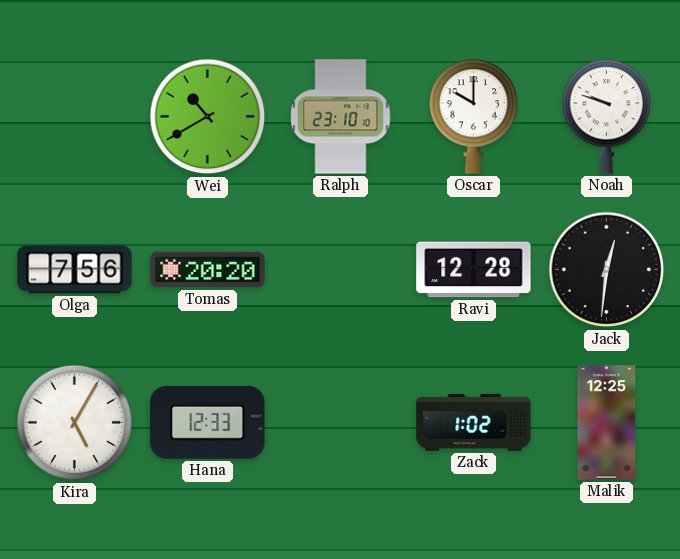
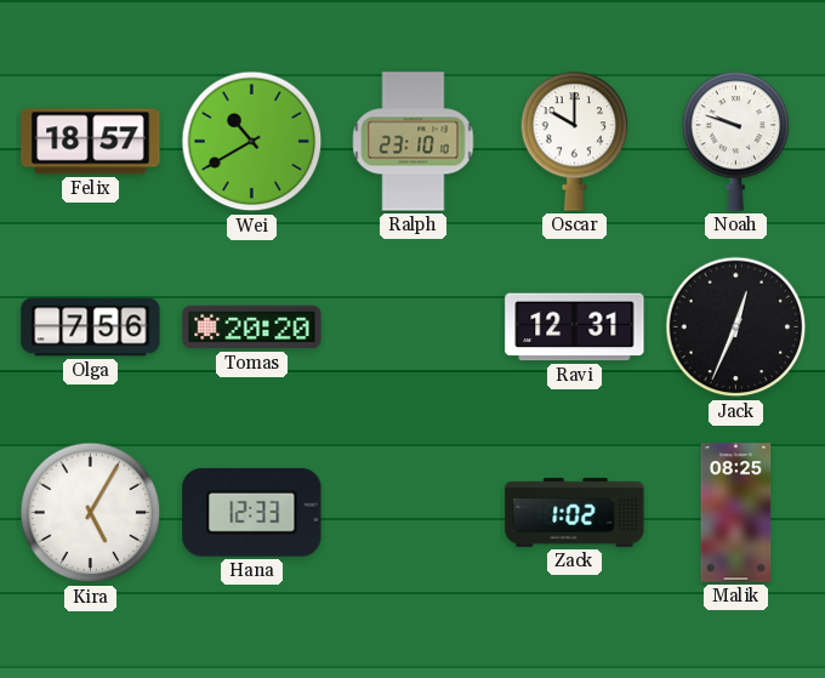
Felix: none -> 18:57 (91, 142)
Ravi: 12:28 -> 12:31 (575, 327)
Jack: 12:31 -> 12:34 (736, 327)
Malik: 12:25 -> 08:25 (736, 513)
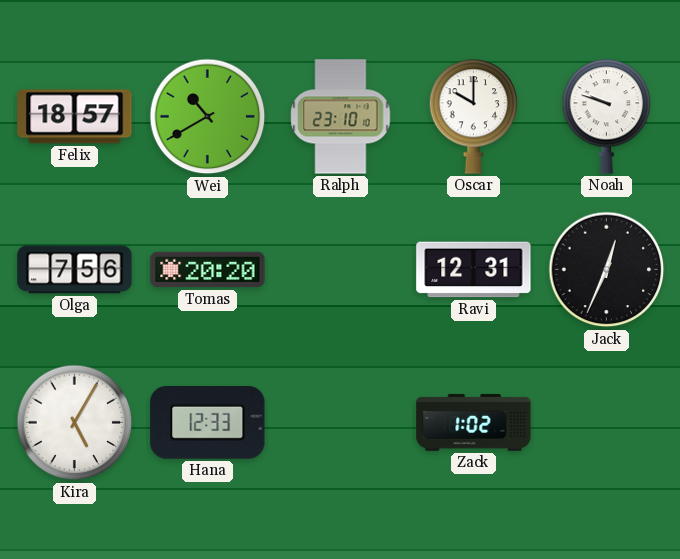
Malik: 08:25 -> none (736, 513)
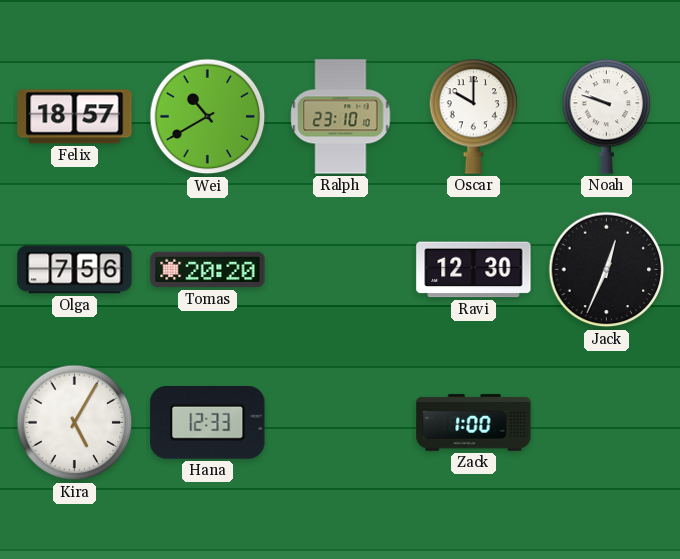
Ravi: 12:31 -> 12:30 (474, 270)
Zack: 1:02 -> 1:00 (474, 422)
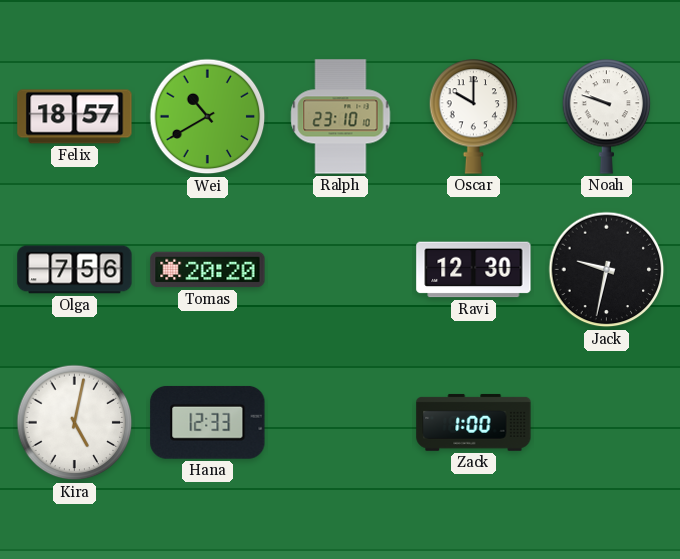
Jack: 12:34 -> 9:32 (607, 270)
Kira: 5:05 -> 5:02 (75, 423)
